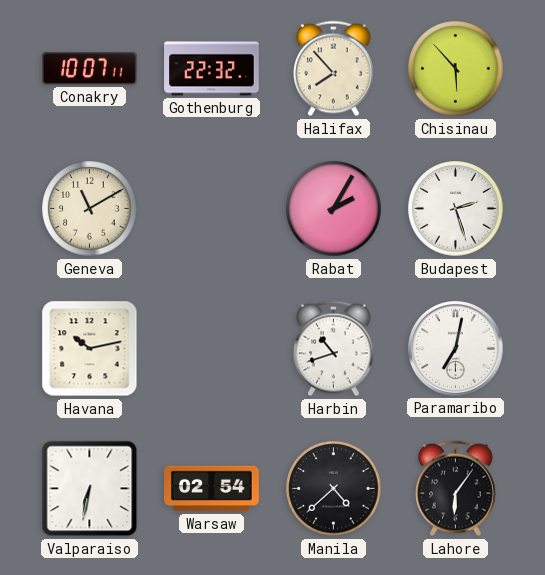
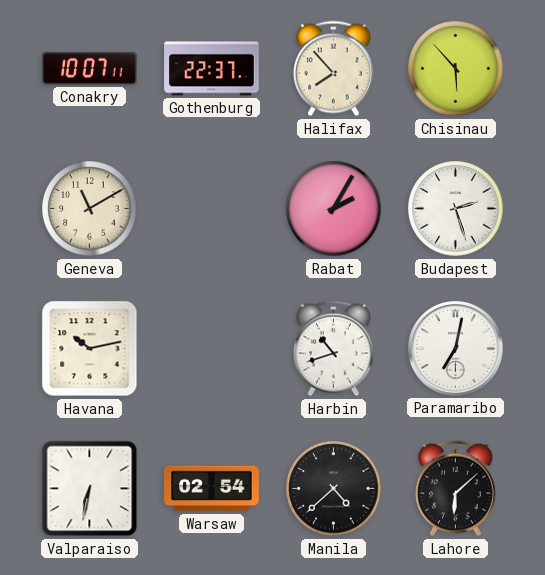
Gothenburg: 22:32 -> 22:37 (212, 69)
Lahore: 6:06 -> 6:08 (456, 489)
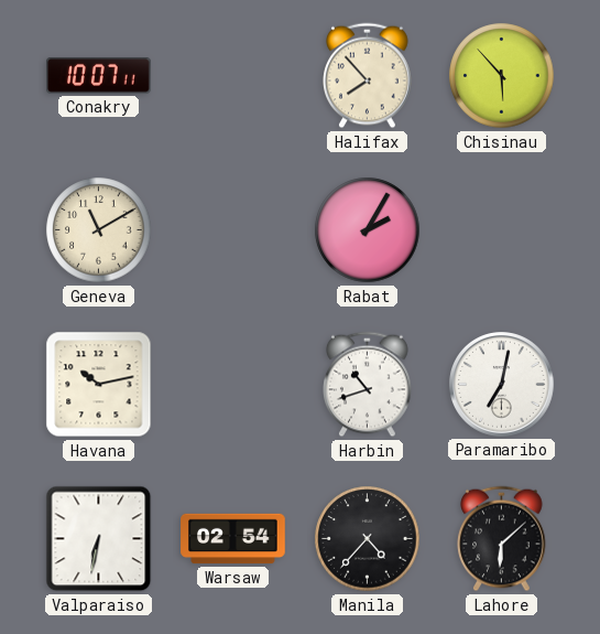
Gothenburg: 22:37 -> none (212, 69)
Budapest: 2:27 -> none (456, 209)
Manila: 4:38 -> 4:37 (368, 539)
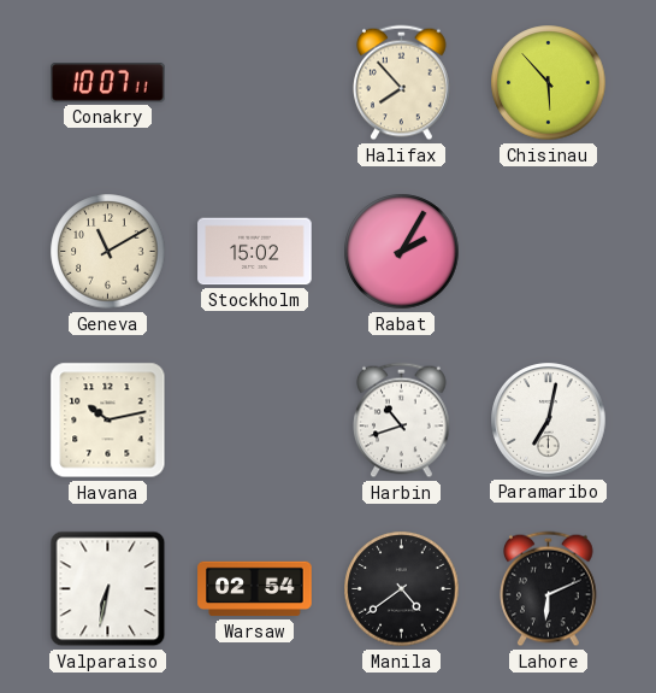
Stockholm: none -> 15:02 (255, 252)
Manila: 4:37 -> 4:39 (402, 589)
Lahore: 6:08 -> 6:11 (549, 589)
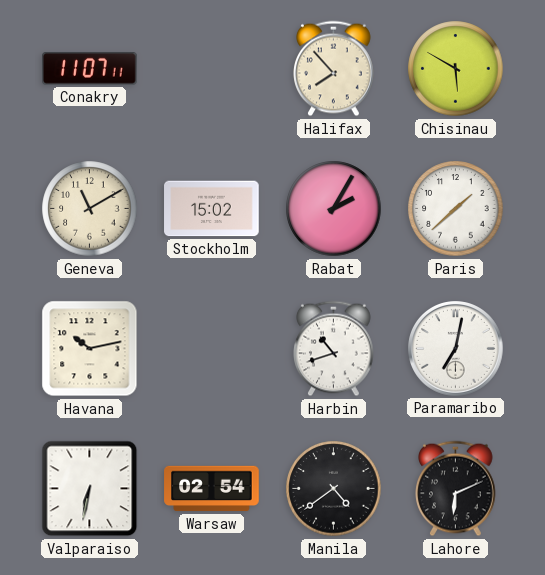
Conakry: 10:07 -> 11:07 (90, 69)
Chisinau: 5:53 -> 5:50 (456, 69)
Paris: none -> 1:38 (456, 209)
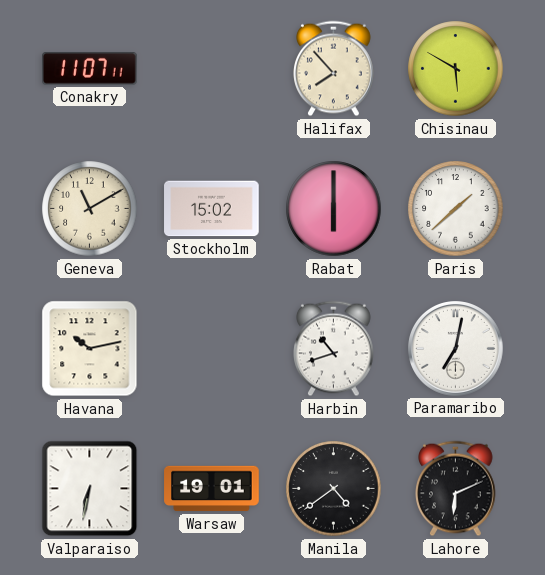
Rabat: 2:05 -> 6:00 (334, 209)
Warsaw: 02:54 -> 19:01 (212, 489)
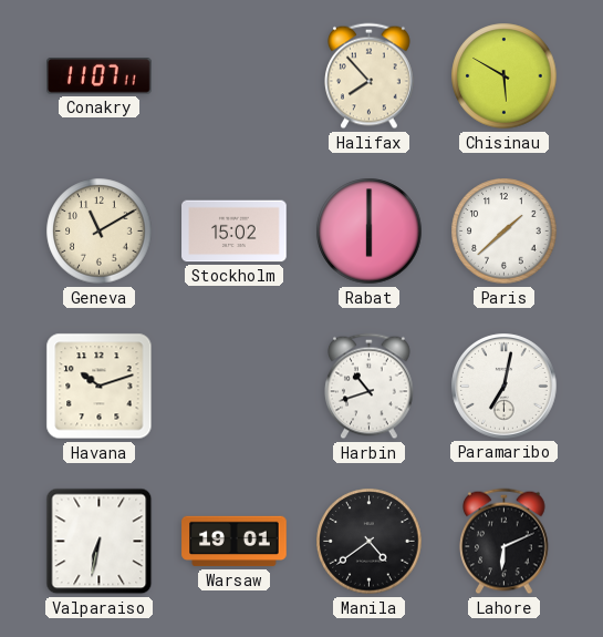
Havana: 10:13 -> 10:12 (100, 387)
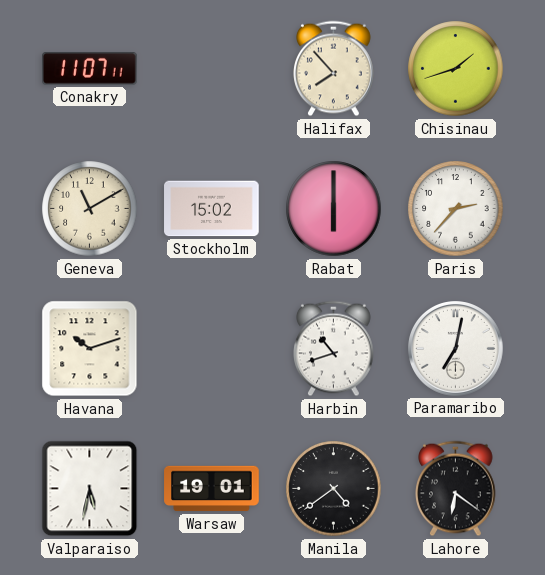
Chisinau: 5:50 -> 1:42 (456, 69)
Paris: 1:38 -> 2:37 (456, 209)
Valparaiso: 6:32 -> 5:32 (90, 489)
Lahore: 6:11 -> 6:21 (456, 489)
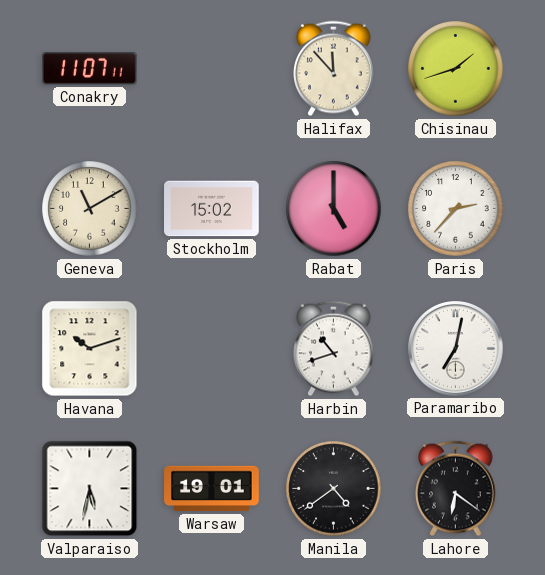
Halifax: 7:53 -> 11:53 (334, 69)
Rabat: 6:00 -> 5:00 (334, 209)
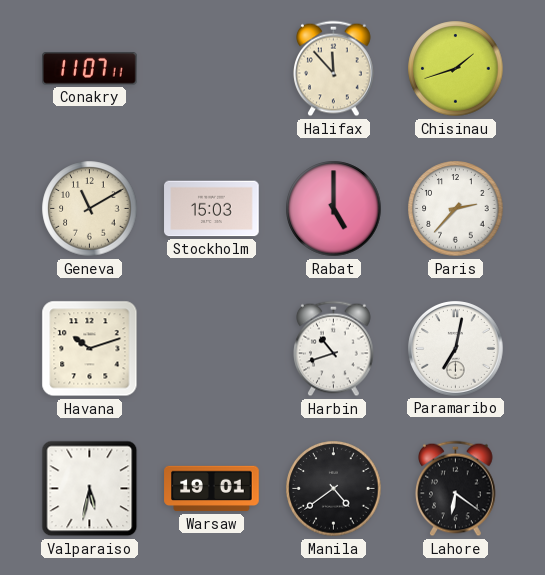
Stockholm: 15:02 -> 15:03 (212, 209)
